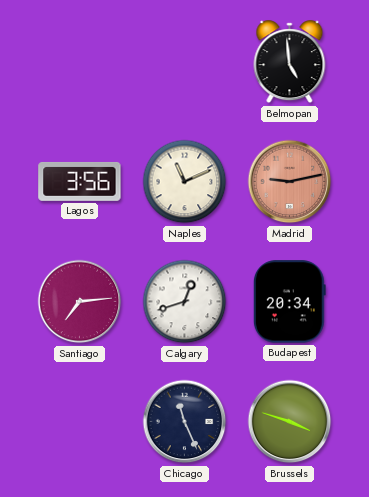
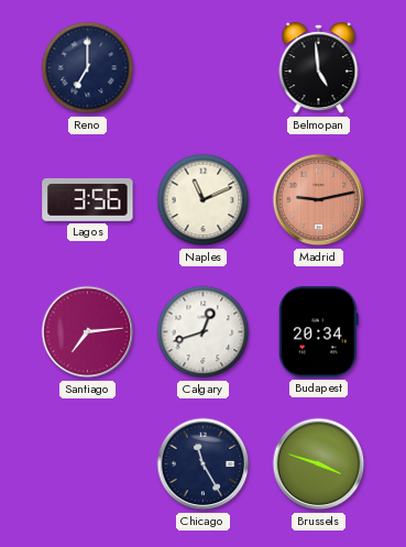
Reno: none -> 7:00 (88, 68)
Chicago: 11:26 -> 11:25 (204, 464)
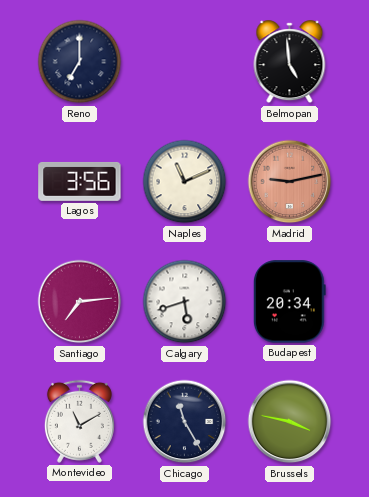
Calgary: 12:42 -> 5:42 (185, 302)
Montevideo: none -> 11:10 (79, 421)
Brussels: 3:48 -> 3:47 (290, 422)
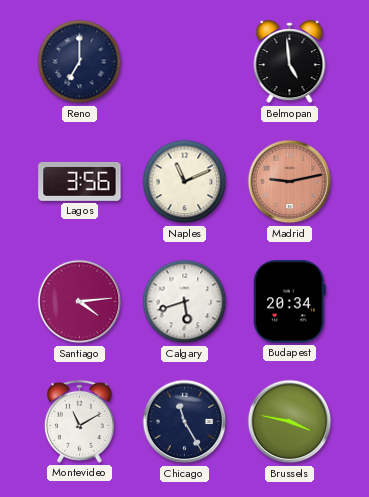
Santiago: 7:14 -> 4:14 (80, 302)
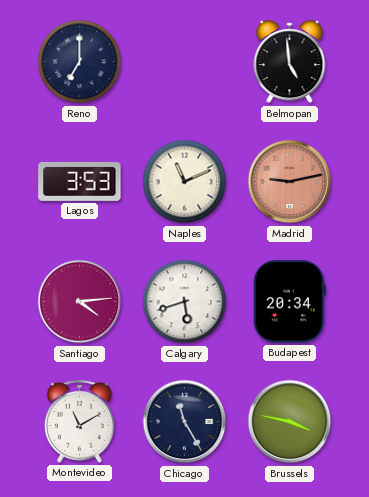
Lagos: 3:56 -> 3:53 (80, 181)
